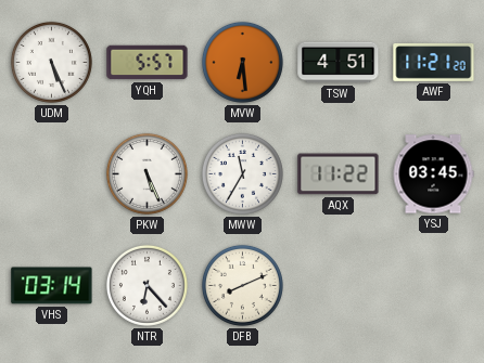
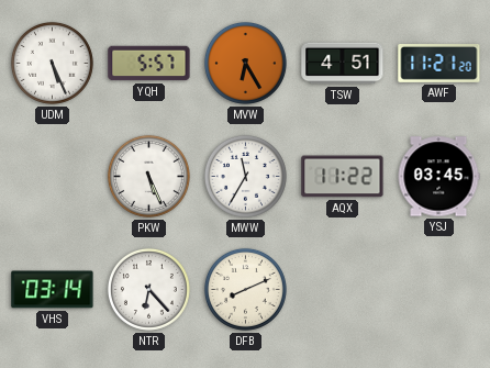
MVW: 6:29 -> 6:25 (245, 63)
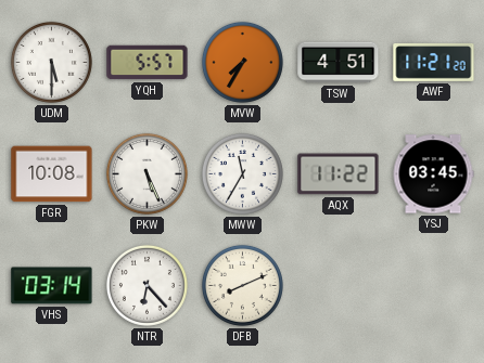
UDM: 5:26 -> 5:30 (51, 62)
MVW: 6:25 -> 7:35 (242, 62)
FGR: none -> 10:08 (52, 174)
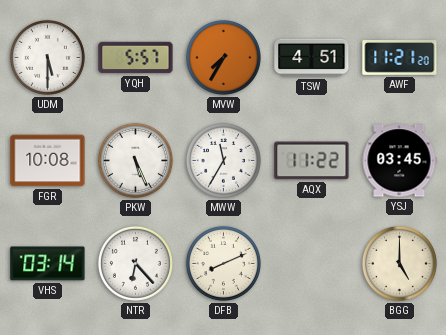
BGG: none -> 5:00 (399, 263)
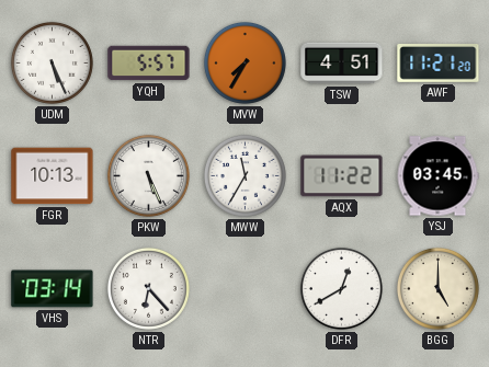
UDM: 5:30 -> 5:26 (52, 62)
FGR: 10:08 -> 10:13 (53, 176)
DFB: 8:11 -> none (223, 263)
DFR: none -> 12:40 (341, 288)
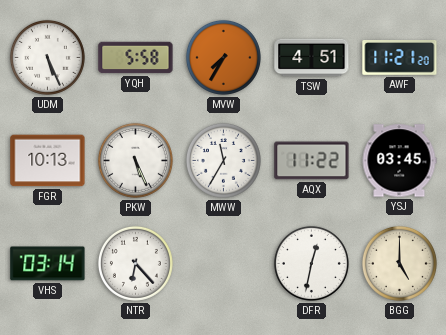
YQH: 5:57 -> 5:58 (136, 58)
DFR: 12:40 -> 12:32 (311, 263)
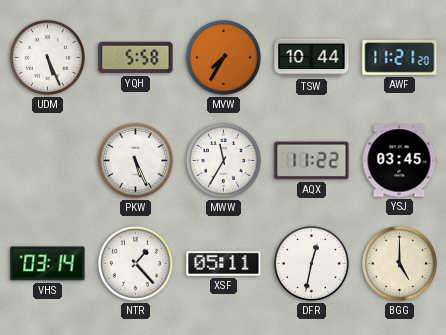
TSW: 4:51 -> 10:44 (312, 58)
FGR: 10:13 -> none (48, 161)
NTR: 6:23 -> 1:23 (135, 263)
XSF: none -> 05:11 (224, 264)
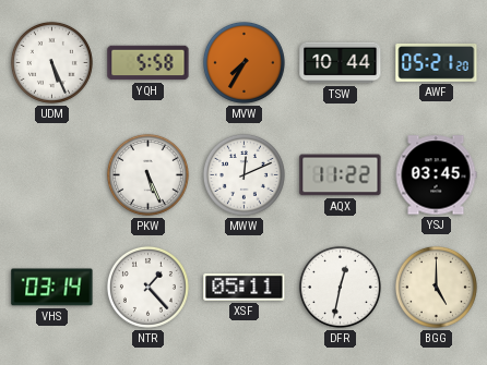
AWF: 11:21 -> 05:21 (437, 63)
MWW: 11:35 -> 12:11 (243, 174)
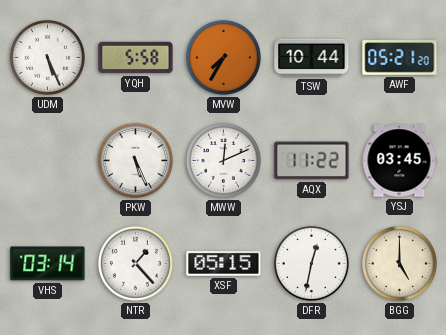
XSF: 05:11 -> 05:15 (224, 264)
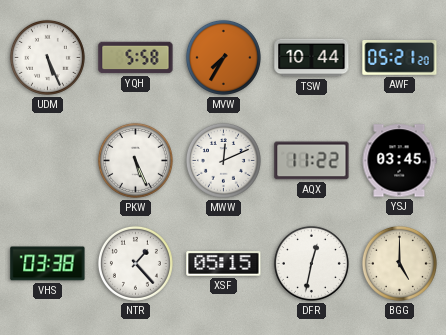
VHS: 03:14 -> 03:38 (48, 264)
